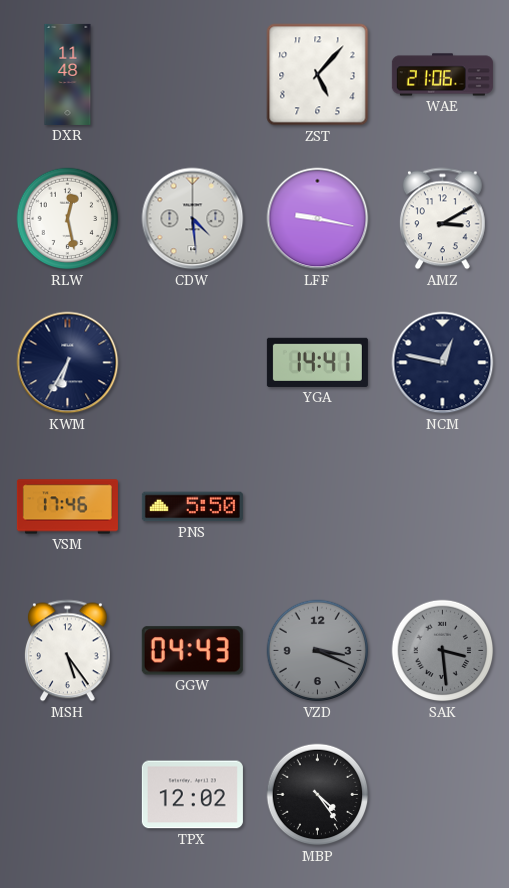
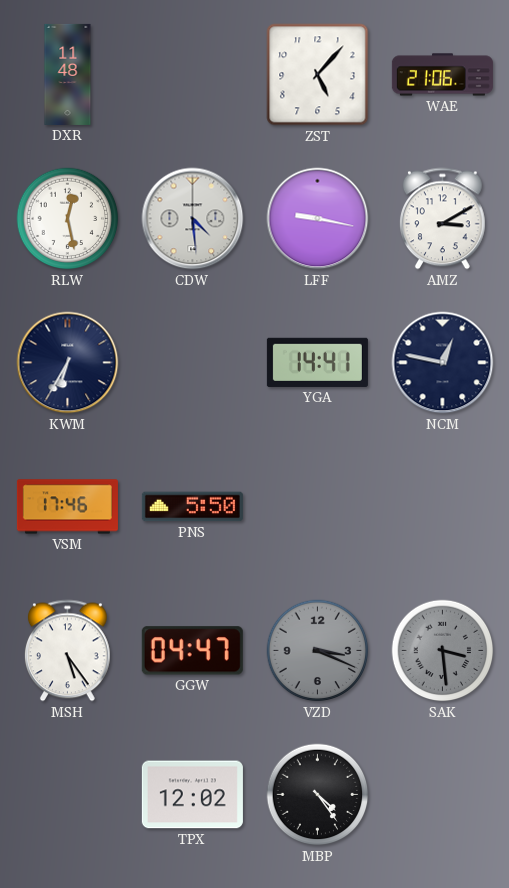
GGW: 04:43 -> 04:47 (192, 651)
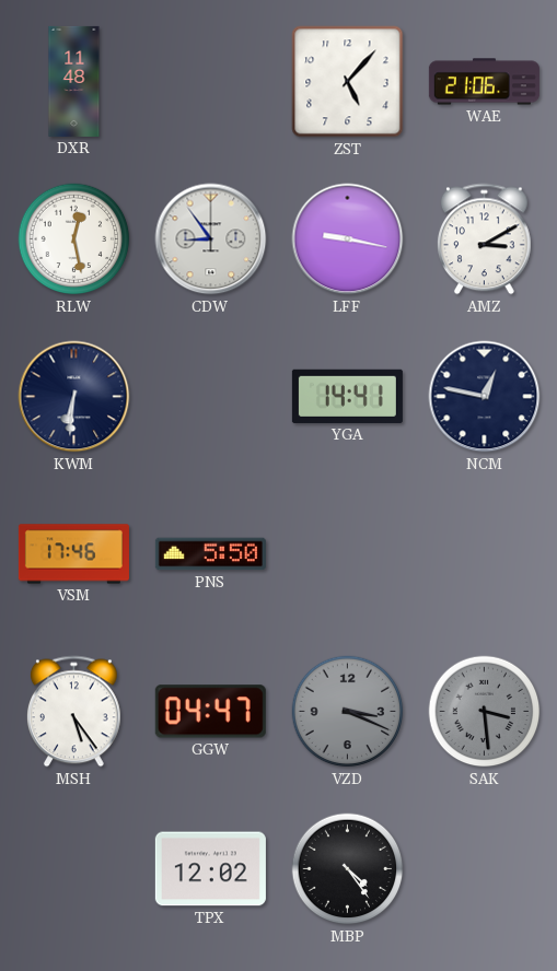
CDW: 4:29 -> 8:54 (211, 239)
KWM: 6:35 -> 6:31 (74, 397)
